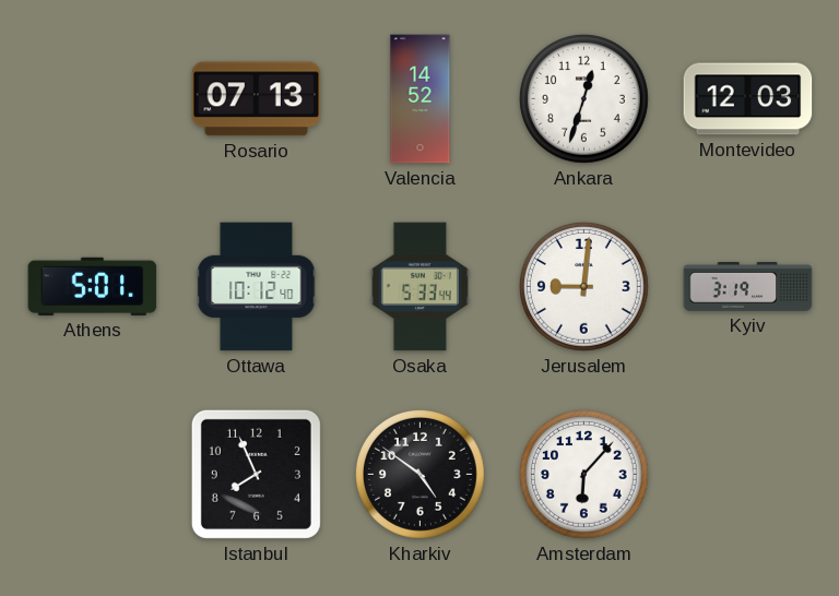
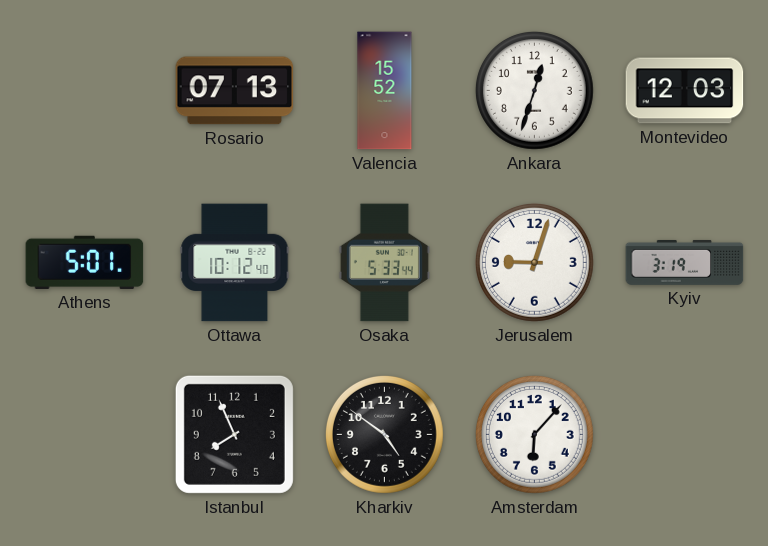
Valencia: 14:52 -> 15:52 (385, 91)
Jerusalem: 9:01 -> 9:03 (534, 262)
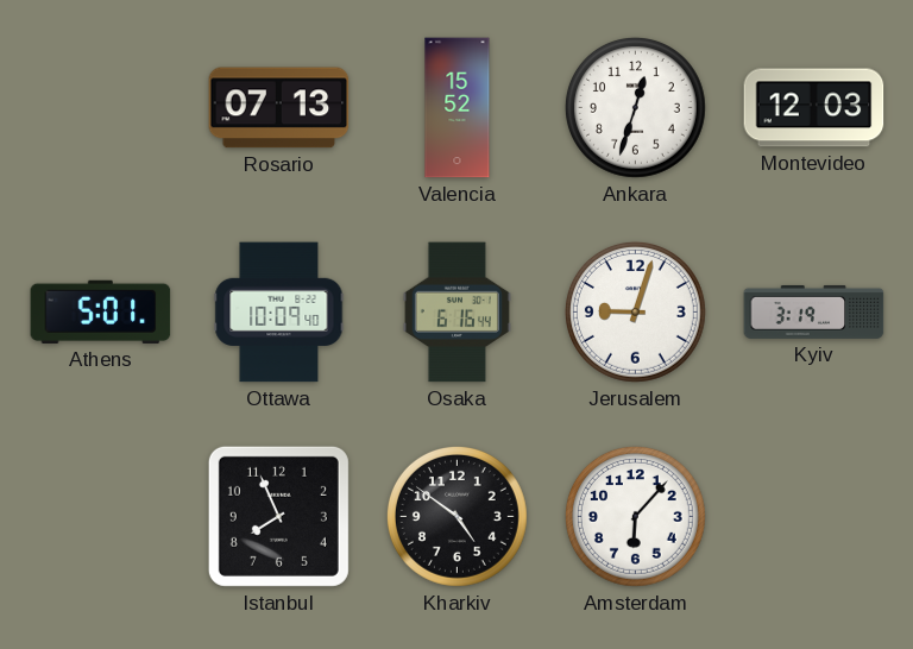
Ottawa: 10:12 -> 10:09 (279, 313)
Osaka: 5:33 -> 6:16 (456, 313)
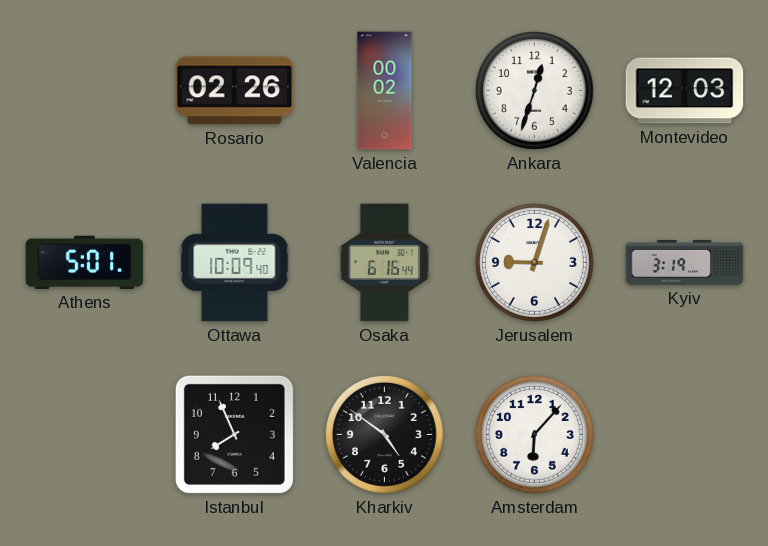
Rosario: 07:13 -> 02:26 (235, 91)
Valencia: 15:52 -> 00:02 (385, 91)
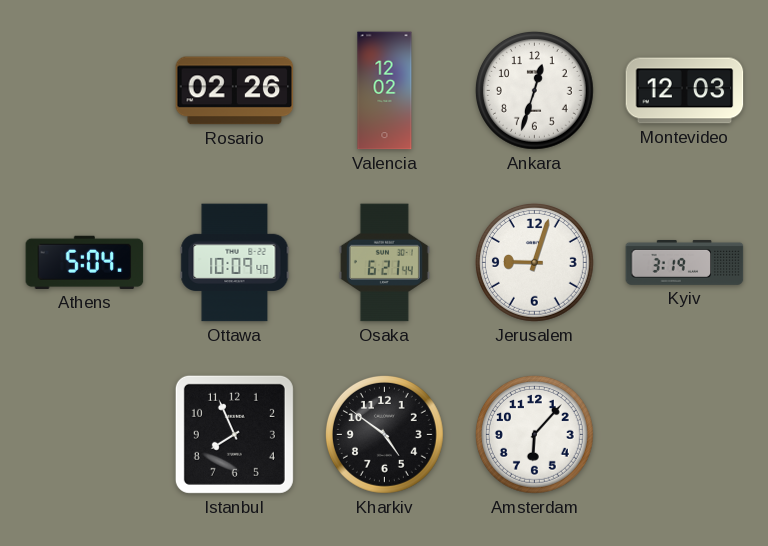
Valencia: 00:02 -> 12:02 (385, 91)
Athens: 5:01 -> 5:04 (85, 262)
Osaka: 6:16 -> 6:21 (384, 263)
